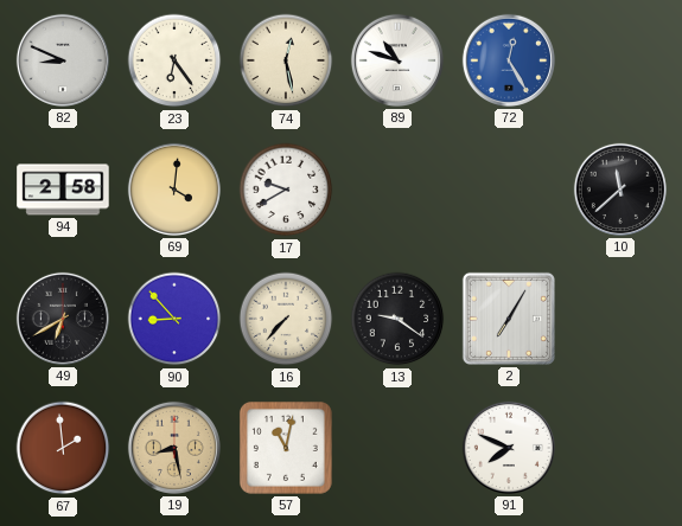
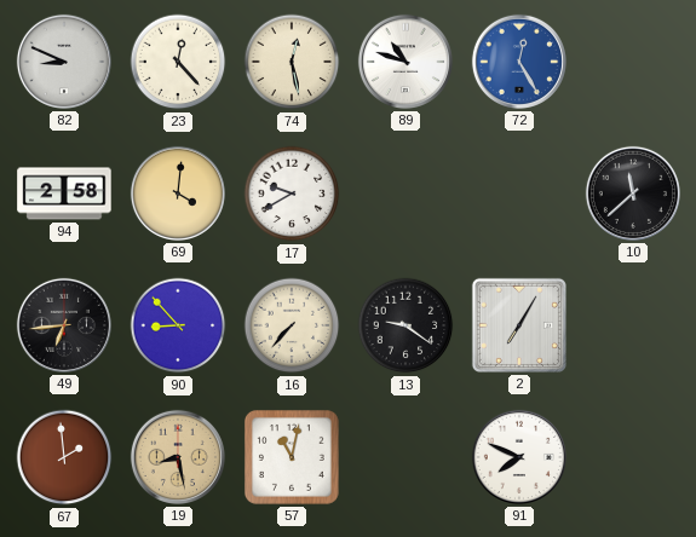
23: 6:24 -> 12:23 (178, 62)
49: 6:40 -> 6:44 (64, 325)
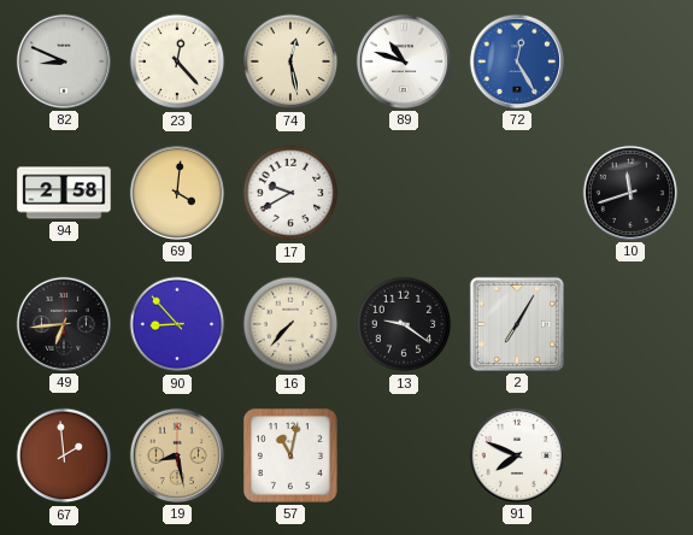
10: 11:38 -> 11:42 (630, 193)
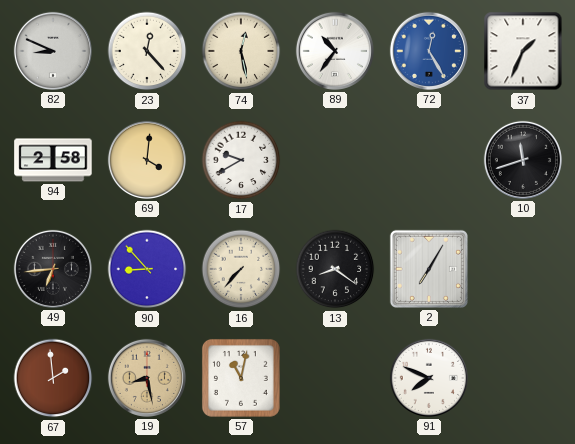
89: 10:48 -> 10:36 (335, 51)
37: none -> 1:34 (523, 51)
13: 9:21 -> 8:21 (335, 269)
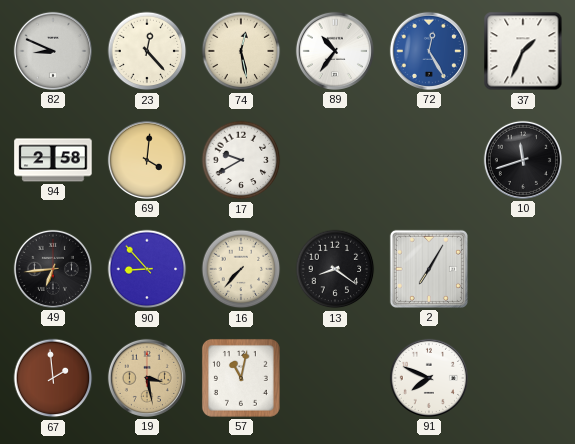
19: 8:28 -> 3:28 (147, 378)
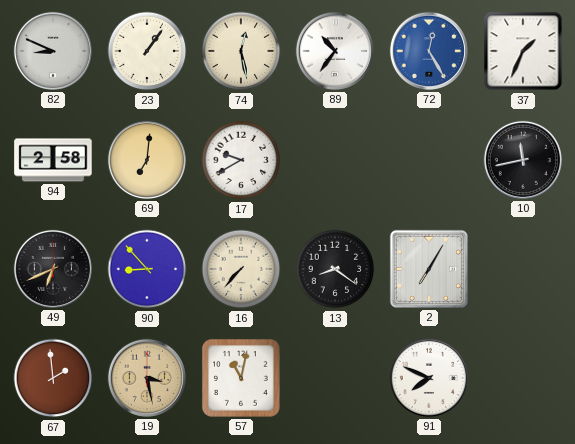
23: 12:23 -> 1:06 (147, 51)
69: 4:01 -> 7:01 (147, 160)
10: 11:42 -> 11:43 (523, 160)
49: 6:44 -> 6:41 (53, 269)
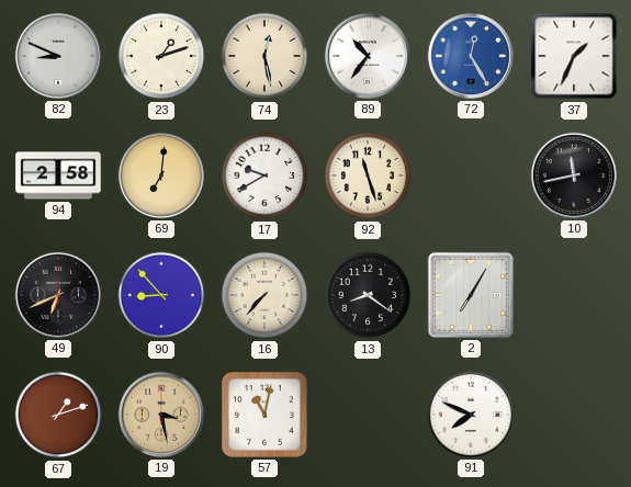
23: 1:06 -> 1:12 (161, 56)
92: none -> 11:27 (368, 175)
67: 1:59 -> 1:12 (58, 415)
